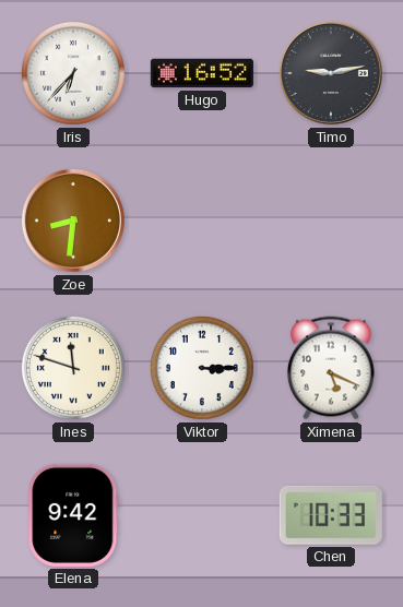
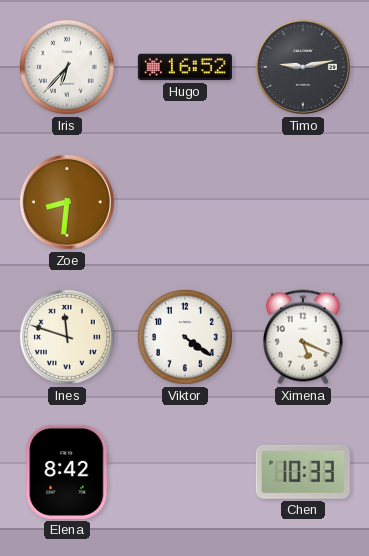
Viktor: 3:15 -> 4:21 (185, 337)
Elena: 9:42 -> 8:42 (67, 472)
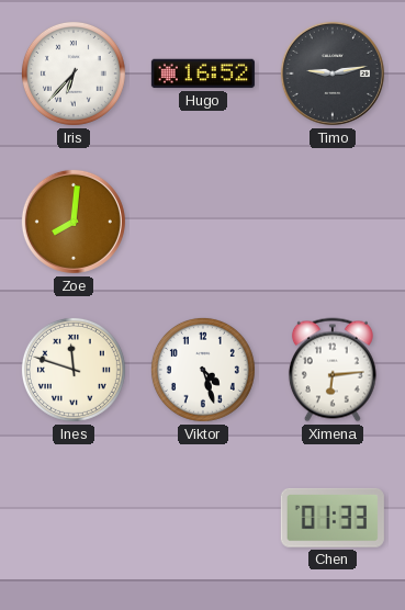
Zoe: 8:31 -> 8:01 (74, 222)
Viktor: 4:21 -> 4:27 (203, 370)
Ximena: 5:19 -> 6:14 (333, 370)
Elena: 8:42 -> none (67, 472)
Chen: 10:33 -> 01:33 (333, 518)
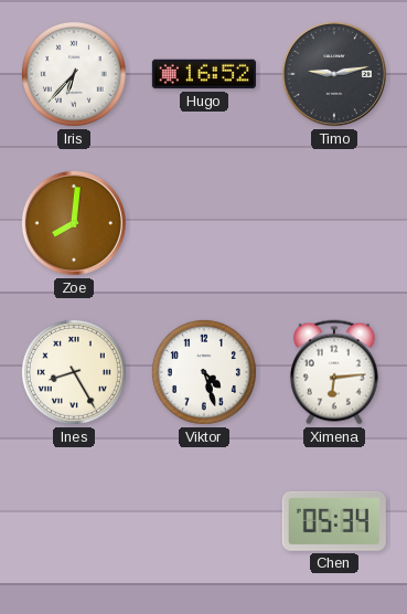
Ines: 11:48 -> 8:25 (74, 372)
Chen: 01:33 -> 05:34 (334, 521)
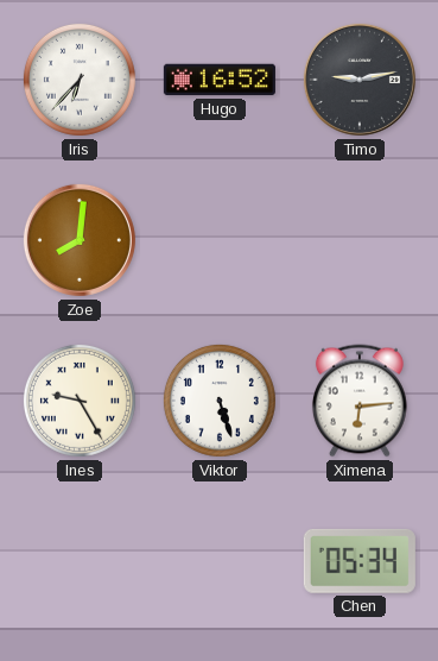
Ines: 8:25 -> 9:25 (80, 401)
Viktor: 4:27 -> 5:27 (220, 401)
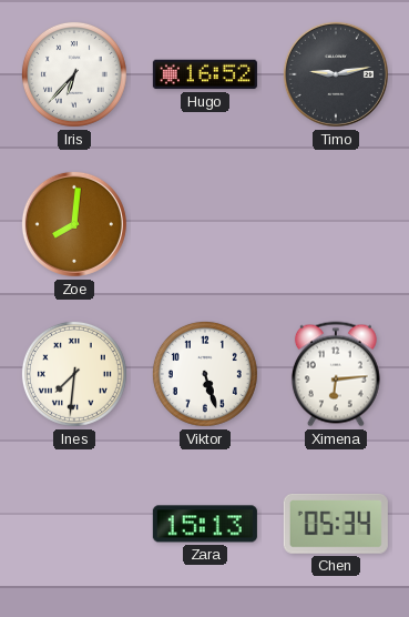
Ines: 9:25 -> 7:31 (74, 374)
Zara: none -> 15:13 (205, 524)
